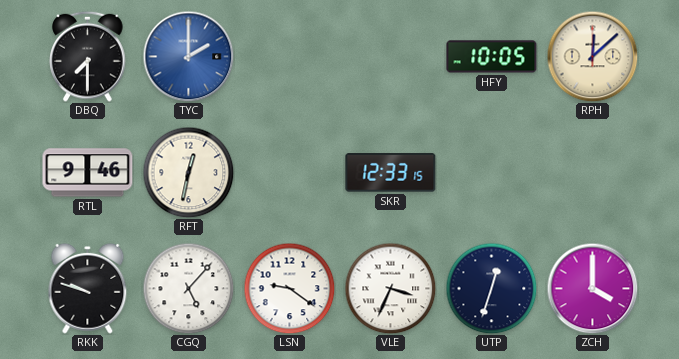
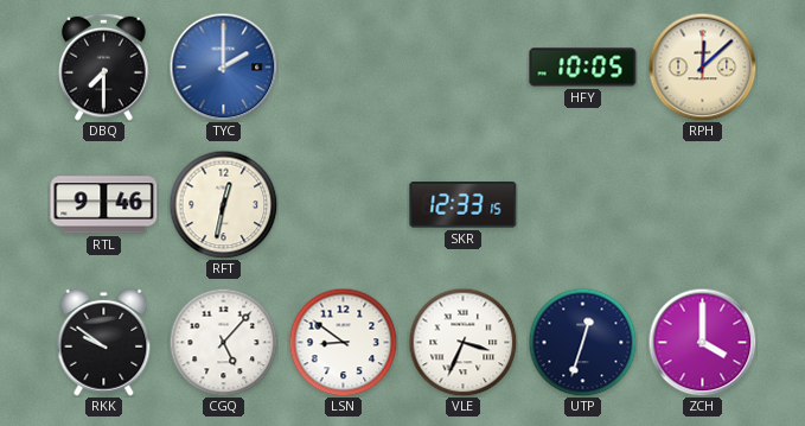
RKK: 9:48 -> 9:51 (104, 342)
LSN: 9:21 -> 8:51 (343, 342)
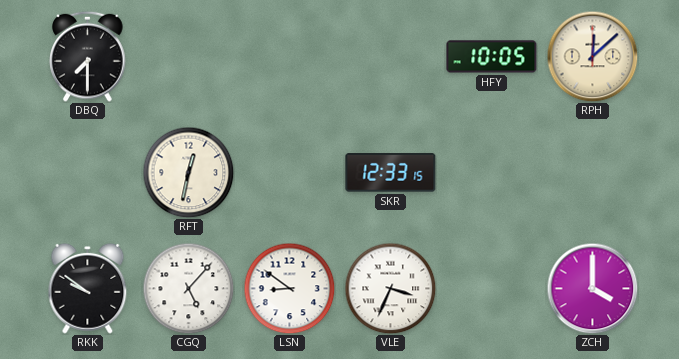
TYC: 2:00 -> none (223, 66)
RTL: 9:46 -> none (104, 205)
UTP: 12:33 -> none (582, 342)
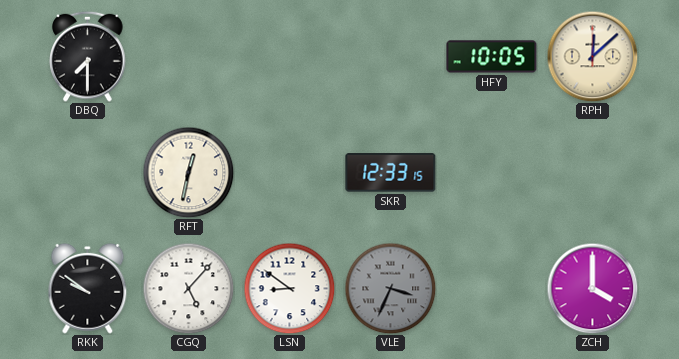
VLE dial: white -> grey (390, 288)
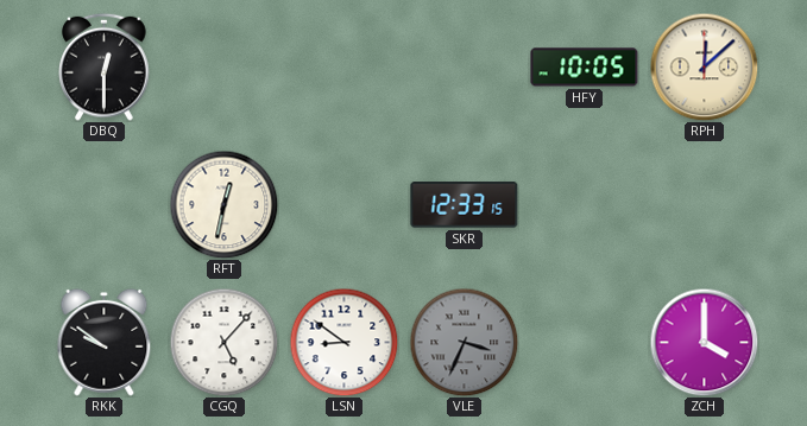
DBQ: 7:30 -> 12:30 (105, 66)
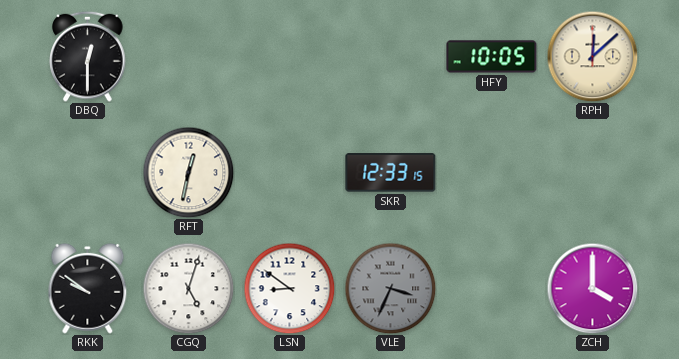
CGQ: 5:07 -> 5:03 (188, 288)
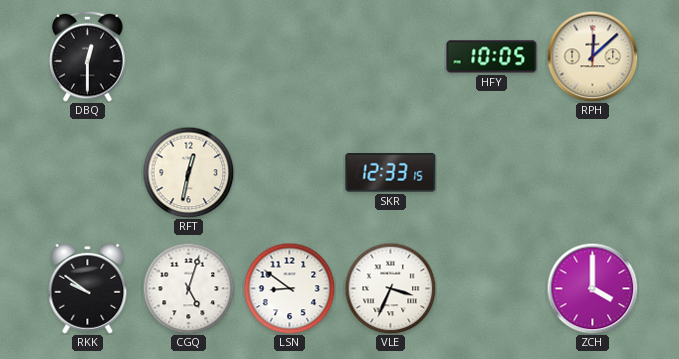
VLE dial: grey -> white (390, 288)
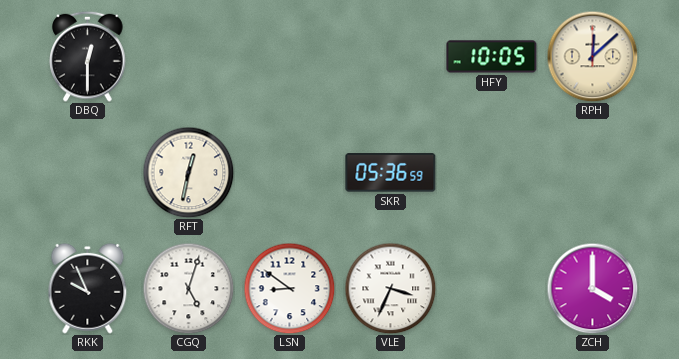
SKR: 12:33 -> 05:36 (391, 173)
RKK: 9:51 -> 9:56 (88, 288)
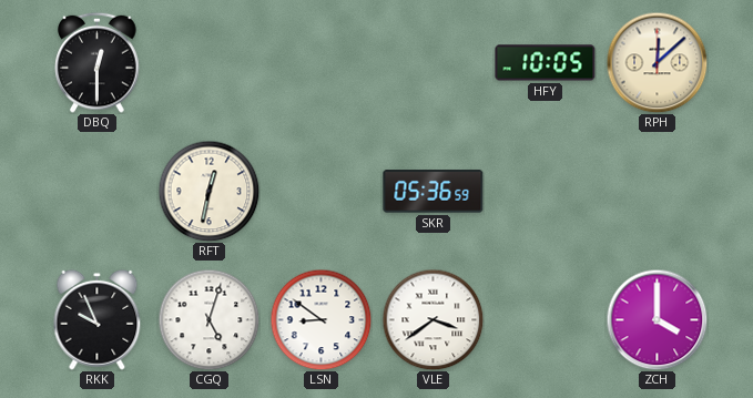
VLE: 3:34 -> 3:39 (433, 319)
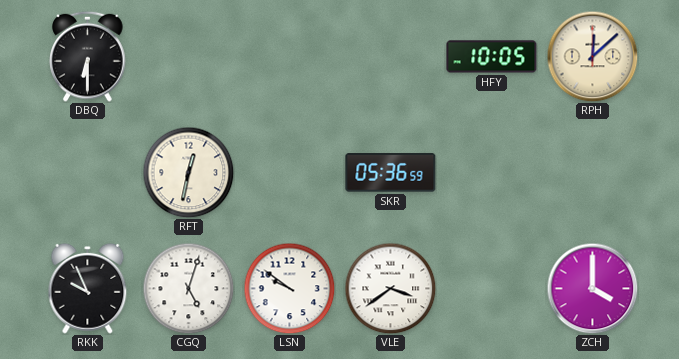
DBQ: 12:30 -> 6:30 (88, 56)
LSN: 8:51 -> 9:51 (289, 288)
